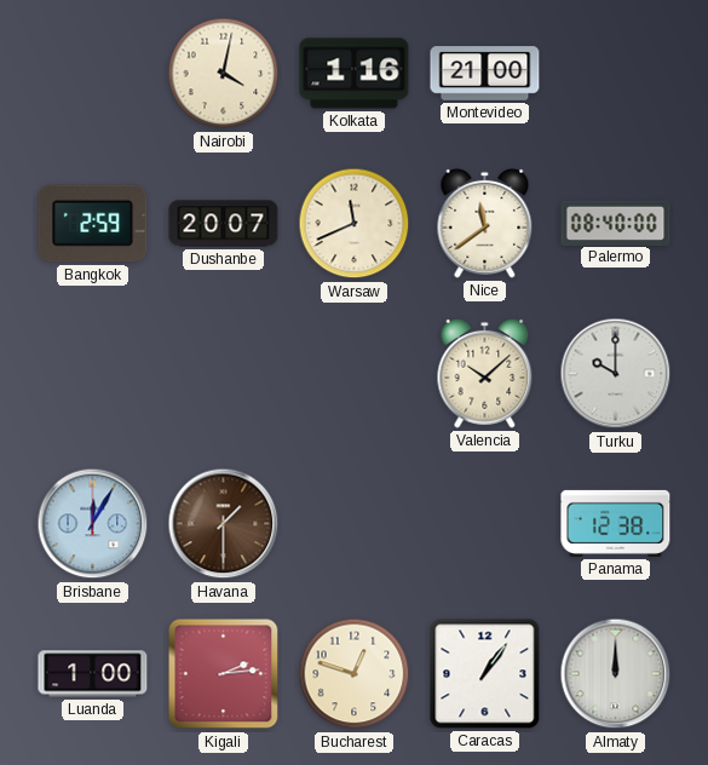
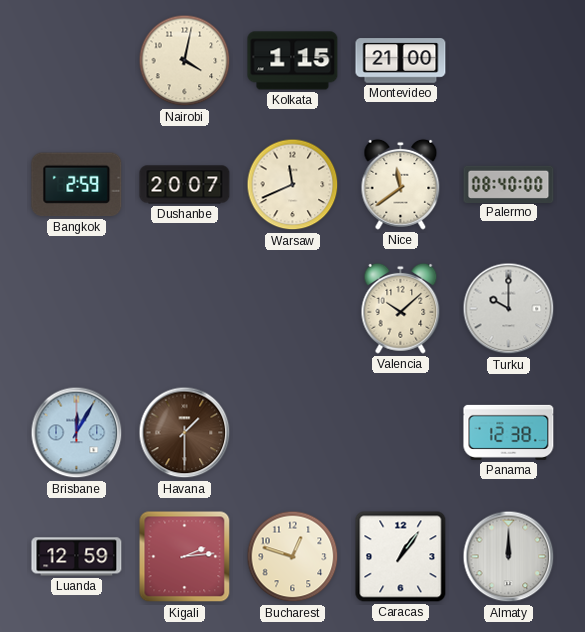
Kolkata: 1:16 -> 1:15 (293, 61)
Luanda: 1:00 -> 12:59 (77, 557)
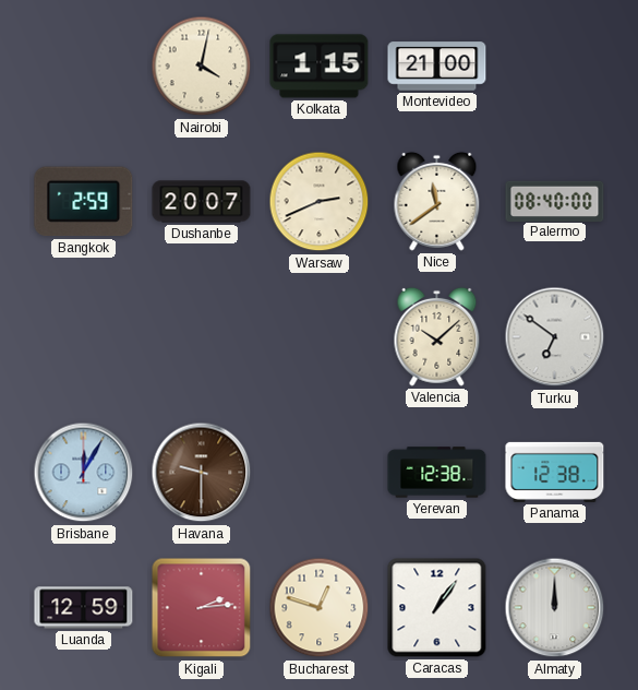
Warsaw: 11:41 -> 2:41 (320, 202)
Turku: 10:00 -> 6:51 (555, 337)
Havana: 1:30 -> 9:30 (202, 473)
Yerevan: none -> 12:38 (437, 473)
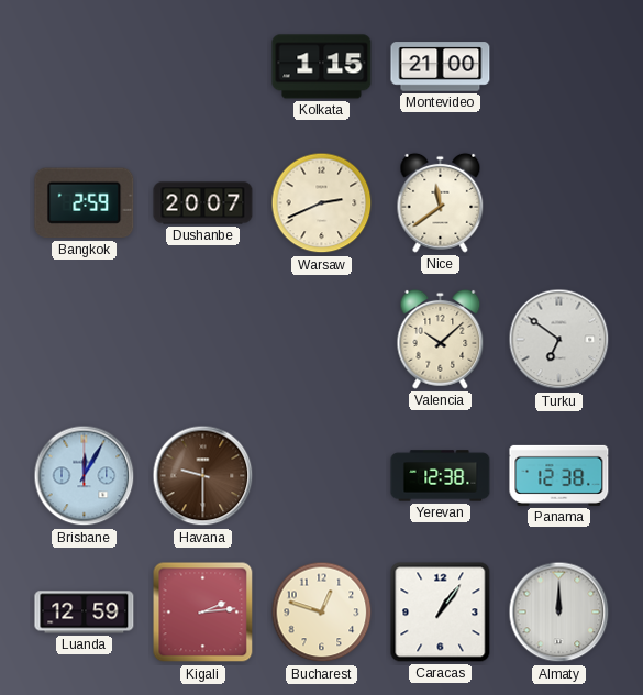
Nairobi: 4:02 -> none (202, 67)
Palermo: 08:40 -> none (555, 201)
